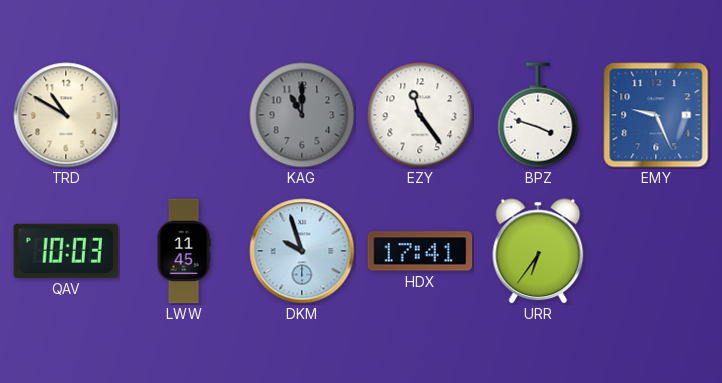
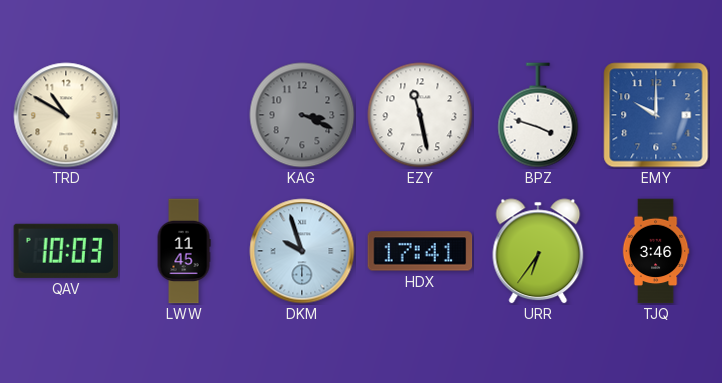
KAG: 11:00 -> 3:19 (302, 115)
EZY: 11:24 -> 11:28 (420, 115)
EMY: 9:26 -> 10:00 (656, 115)
TJQ: none -> 3:46 (656, 251)
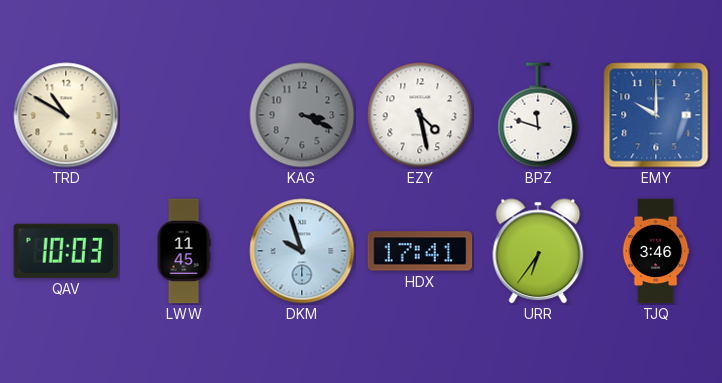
EZY: 11:28 -> 4:28 (420, 115)
BPZ: 3:48 -> 11:48 (538, 115)
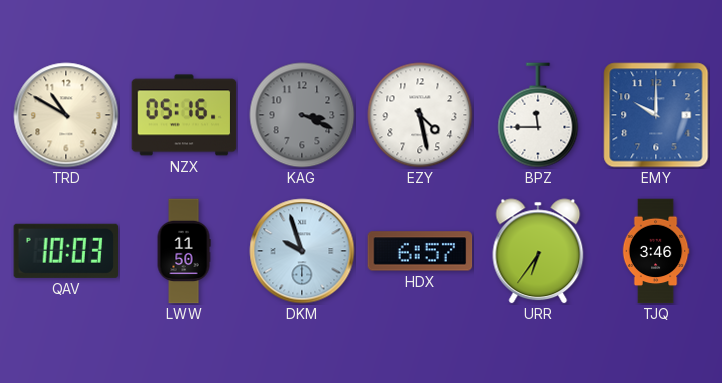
NZX: none -> 05:16 (184, 115)
BPZ: 11:48 -> 11:45 (538, 115)
LWW: 11:45 -> 11:50 (184, 251)
HDX: 17:41 -> 6:57 (420, 251)
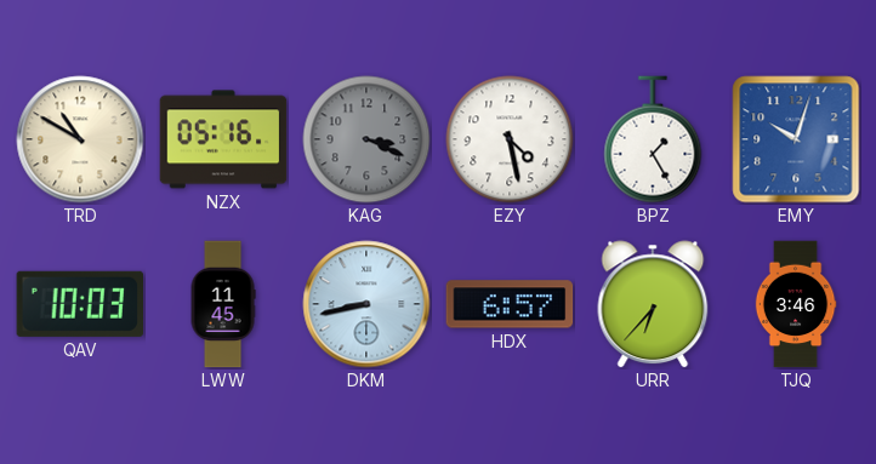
BPZ: 11:45 -> 1:25 (653, 139)
EMY: 10:00 -> 10:03 (796, 139)
LWW: 11:50 -> 11:45 (223, 304)
DKM: 9:57 -> 8:43 (366, 304)
URR: 6:36 -> 6:37 (653, 304)
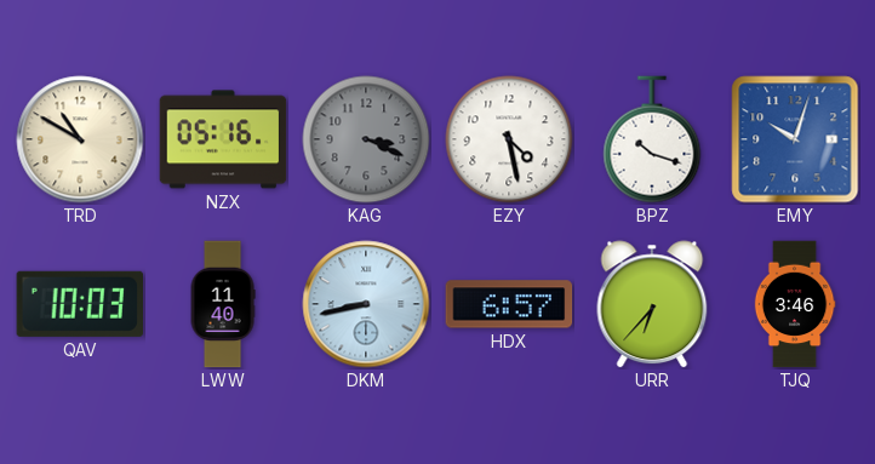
BPZ: 1:25 -> 10:18 (652, 139)
LWW: 11:45 -> 11:40 (223, 304)
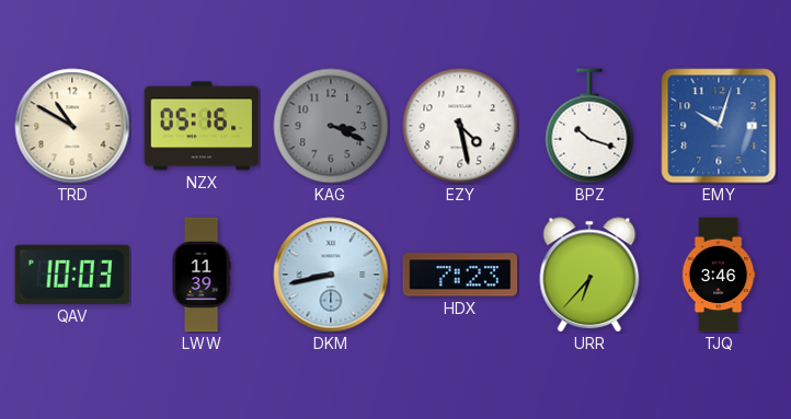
LWW: 11:40 -> 11:39 (202, 275)
HDX: 6:57 -> 7:23 (460, 275)
